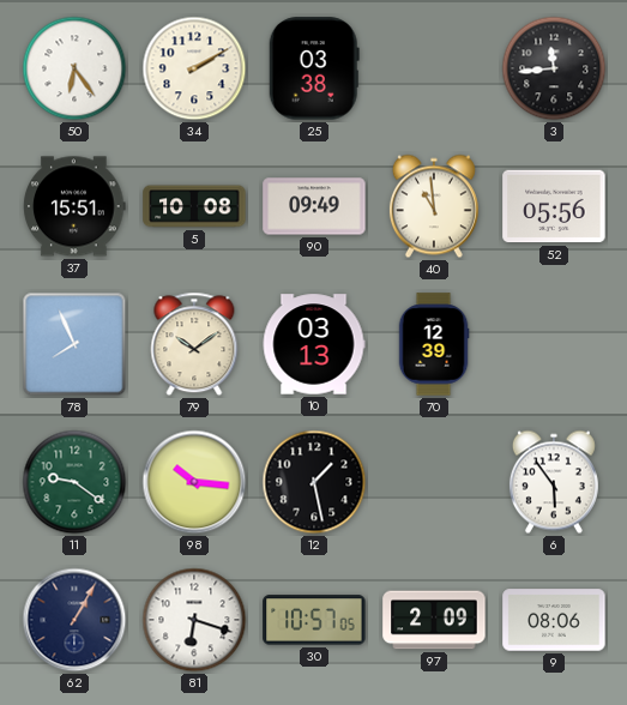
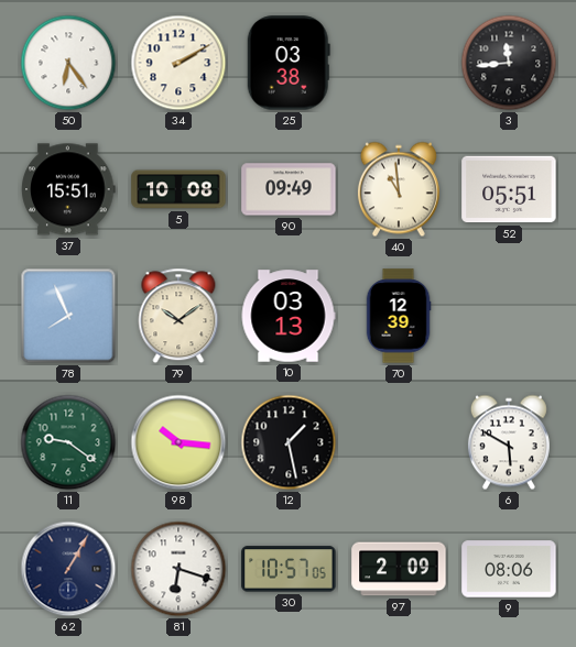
52: 05:56 -> 05:51 (509, 189)
6: 5:54 -> 5:50 (509, 442)
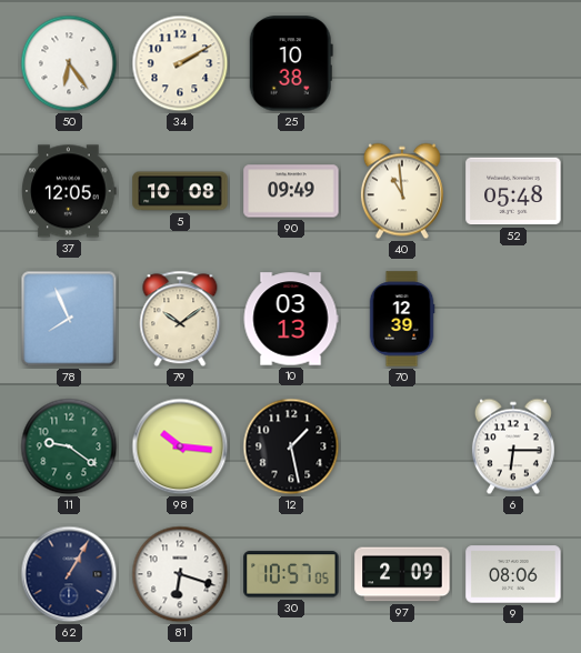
25: 03:38 -> 10:38 (291, 63)
3: 11:44 -> none (509, 63)
37: 15:51 -> 12:05 (69, 191)
52: 05:51 -> 05:48 (513, 191)
6: 5:50 -> 6:15 (513, 446)
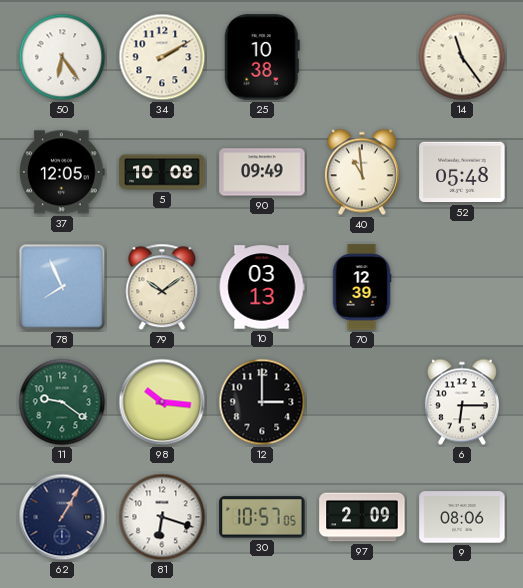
14: none -> 11:24 (462, 57)
12: 1:28 -> 3:00 (262, 402)
